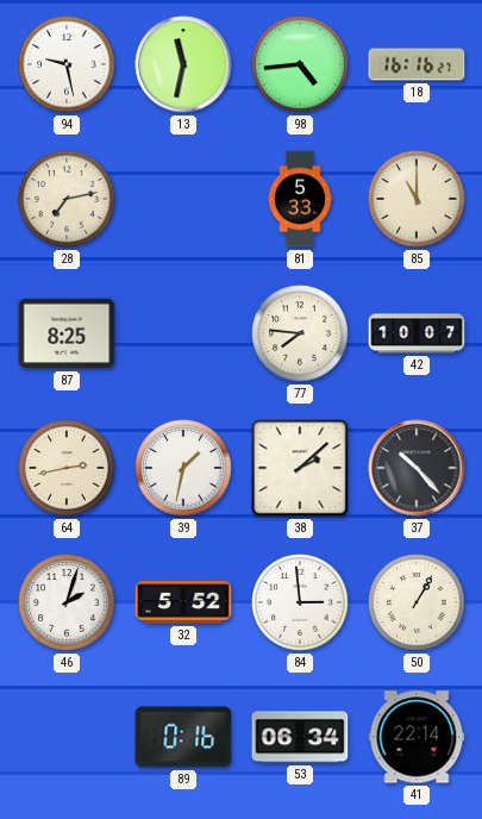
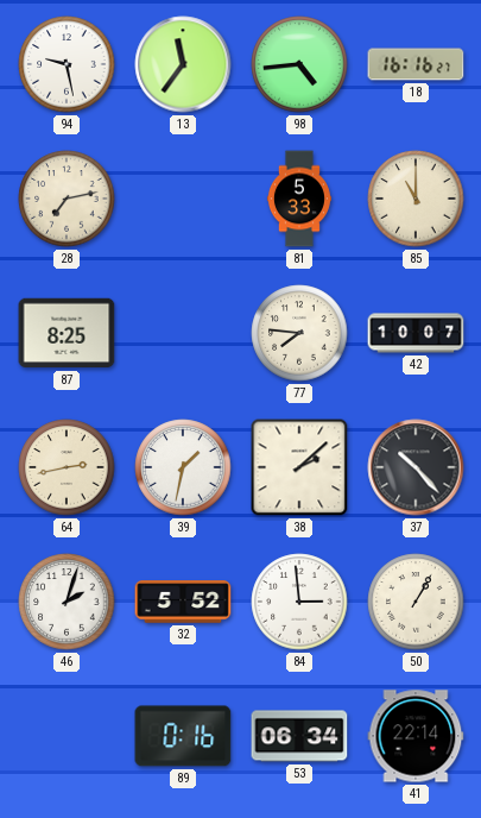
13: 11:32 -> 11:36 (183, 64)
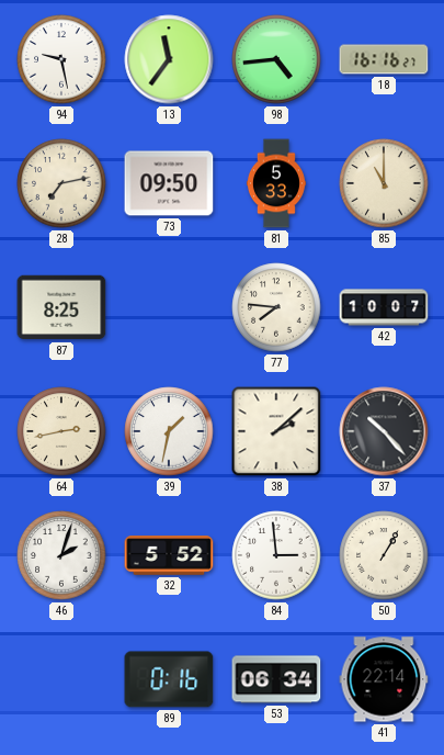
73: none -> 09:50 (169, 183)
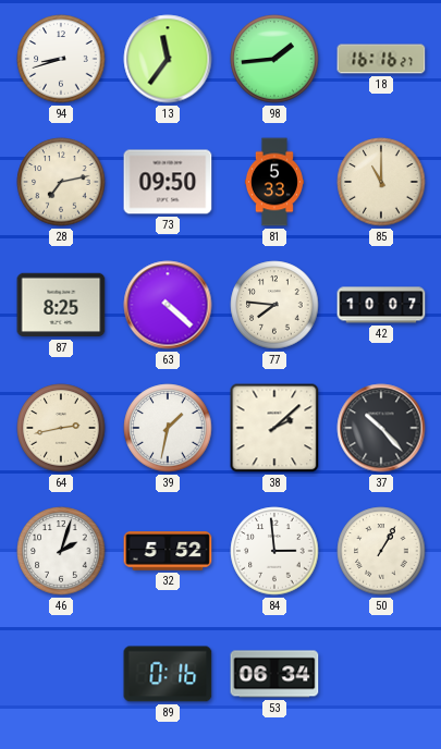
94: 9:28 -> 8:42 (61, 59)
98: 4:44 -> 1:44 (274, 59)
63: none -> 4:22 (168, 305)
41: 22:14 -> none (384, 679)
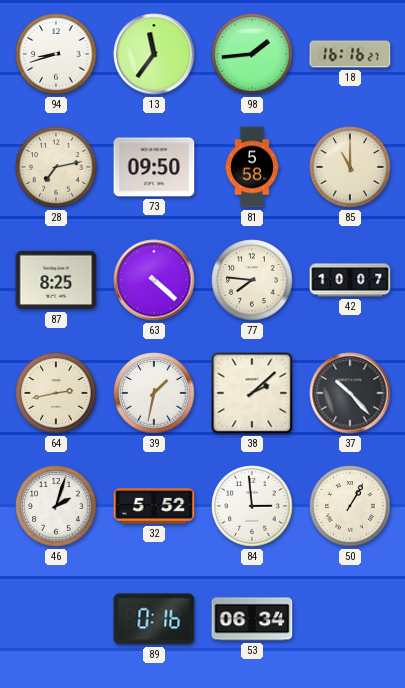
81: 5:33 -> 5:58 (252, 167)
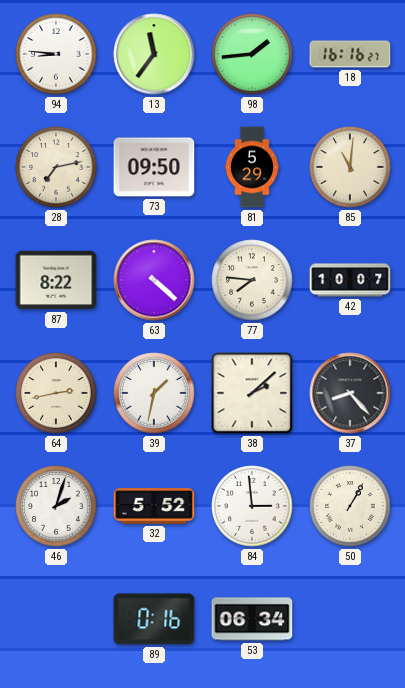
94: 8:42 -> 8:46 (56, 54)
81: 5:58 -> 5:29 (252, 167)
85: 11:00 -> 11:01 (350, 167)
87: 8:25 -> 8:22 (56, 280)
37: 10:23 -> 8:23 (350, 393)
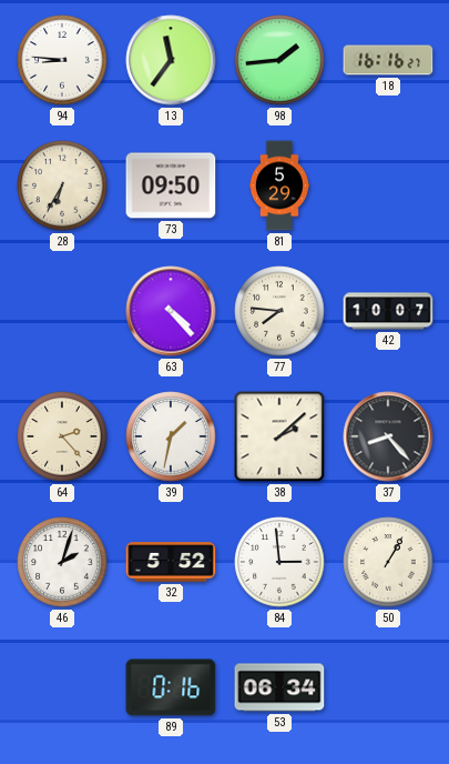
28: 7:13 -> 6:35 (62, 185)
85: 11:01 -> none (350, 167)
87: 8:22 -> none (56, 280)
63: 4:22 -> 4:23 (171, 311)
64: 2:43 -> 2:23 (62, 436)
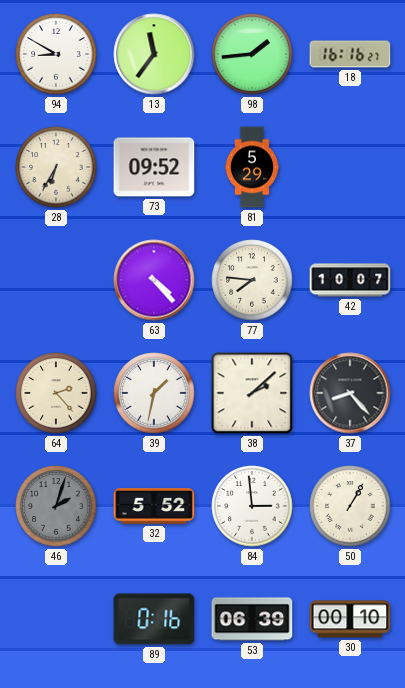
94: 8:46 -> 8:50 (56, 54)
73: 09:50 -> 09:52 (154, 167)
46 dial: white -> grey (56, 506)
53: 06:34 -> 06:39 (252, 619)
30: none -> 00:10 (350, 619)
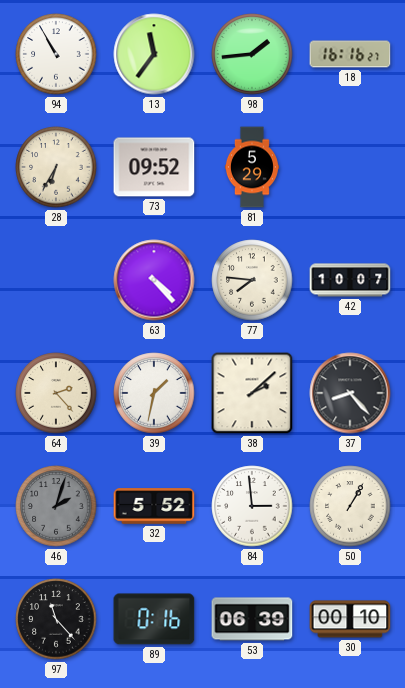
94: 8:50 -> 10:55 (56, 54)
97: none -> 11:23 (56, 619)
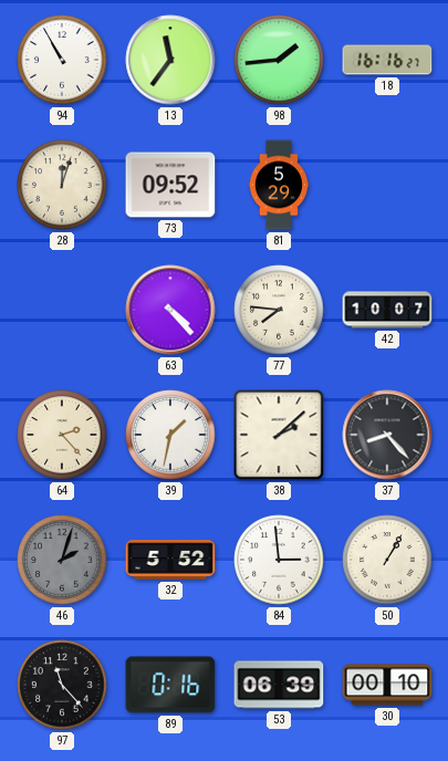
28: 6:35 -> 12:03 (62, 185)
